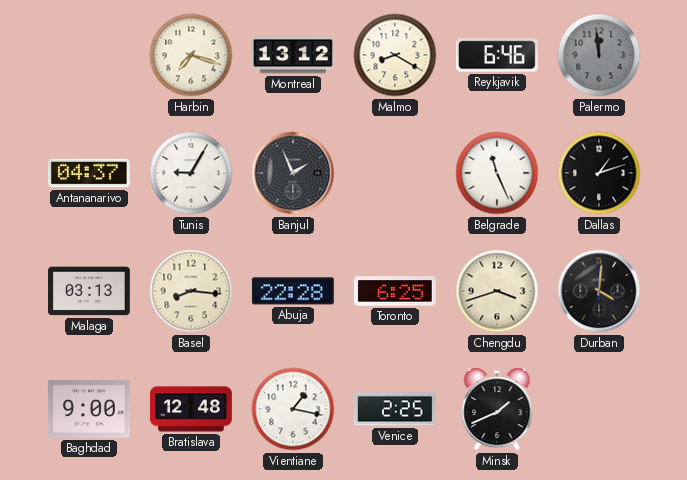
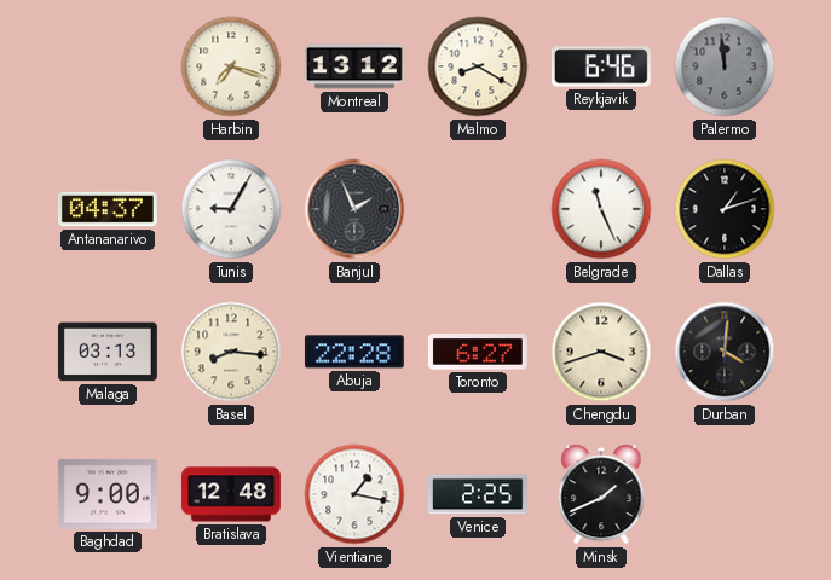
Toronto: 6:25 -> 6:27 (478, 352)
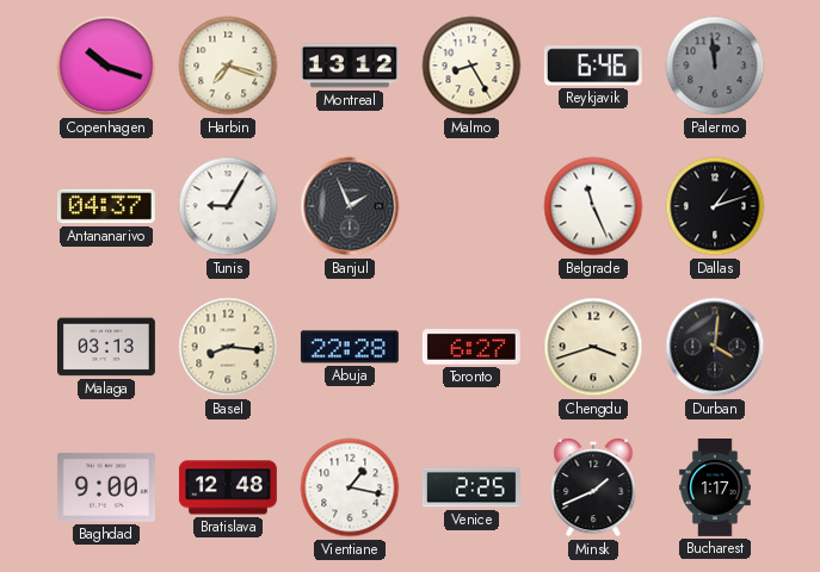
Copenhagen: none -> 10:18 (106, 66)
Malmo: 8:20 -> 8:25 (471, 66)
Bucharest: none -> 1:17 (715, 489)
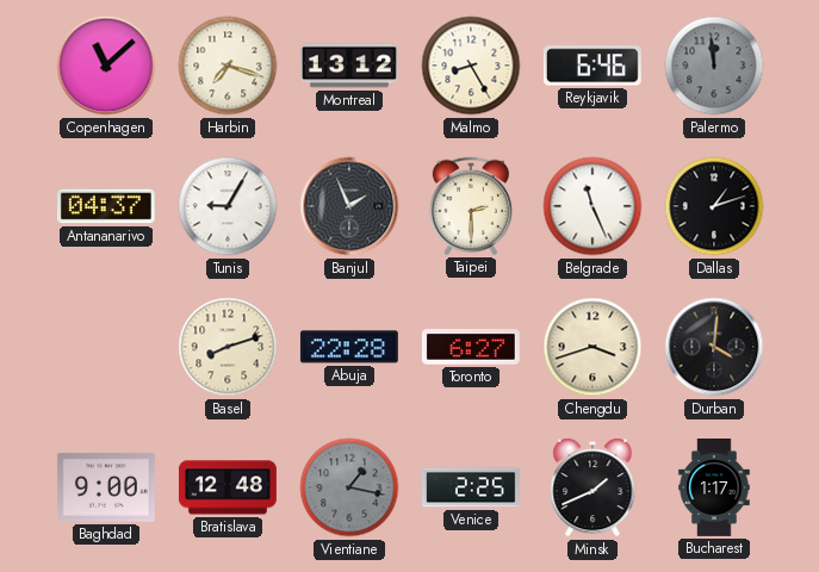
Copenhagen: 10:18 -> 11:08 (106, 66)
Taipei: none -> 2:30 (470, 206)
Malaga: 03:13 -> none (106, 347)
Basel: 8:16 -> 8:12 (228, 347)
Vientiane dial: white -> grey (349, 487)
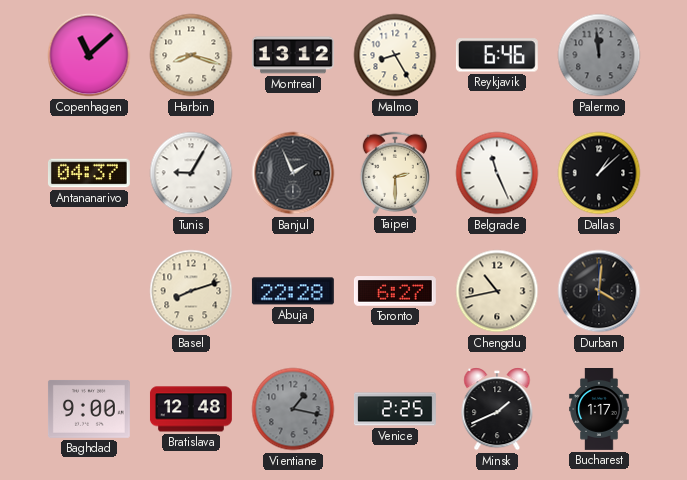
Harbin: 7:18 -> 8:18 (191, 55)
Dallas: 1:12 -> 1:08 (599, 173)
Chengdu: 3:42 -> 10:43 (497, 291)
